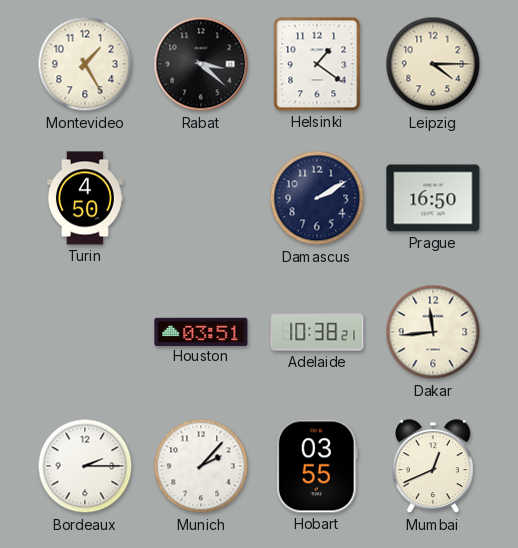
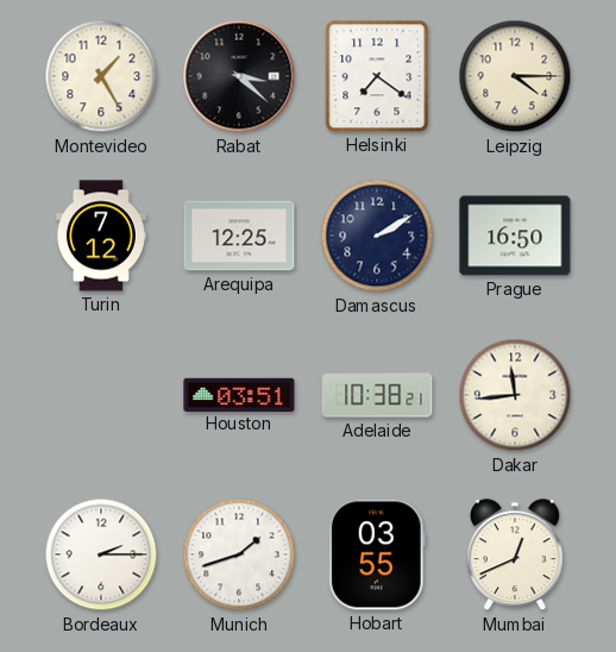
Helsinki: 1:21 -> 7:21 (377, 76)
Turin: 4:50 -> 7:12 (102, 236)
Arequipa: none -> 12:25 (239, 236)
Munich: 2:07 -> 1:42 (239, 554)
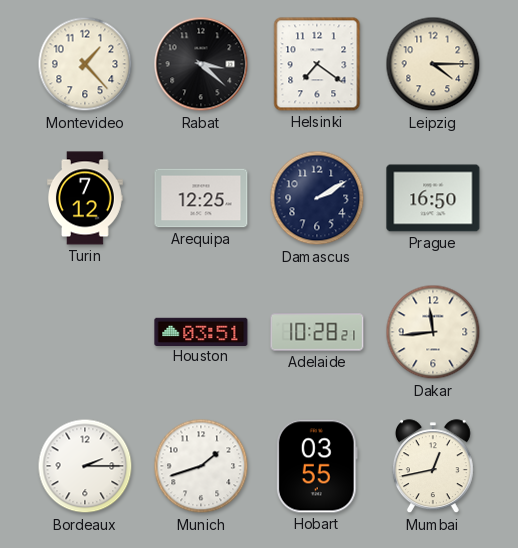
Montevideo: 1:25 -> 1:23 (85, 64)
Adelaide: 10:38 -> 10:28 (317, 332)
Mumbai: 12:41 -> 12:43 (433, 467)
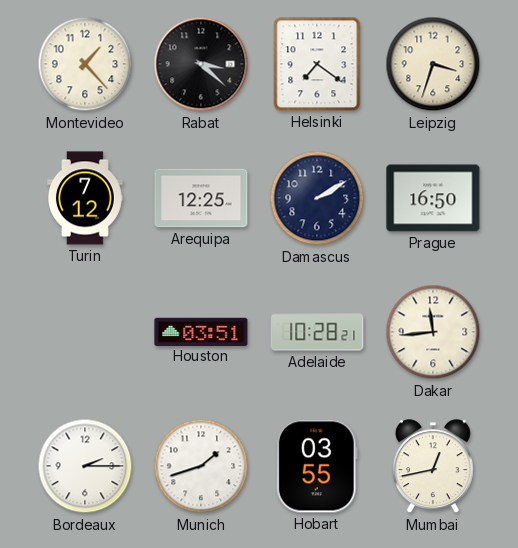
Leipzig: 4:15 -> 3:33 (433, 64)
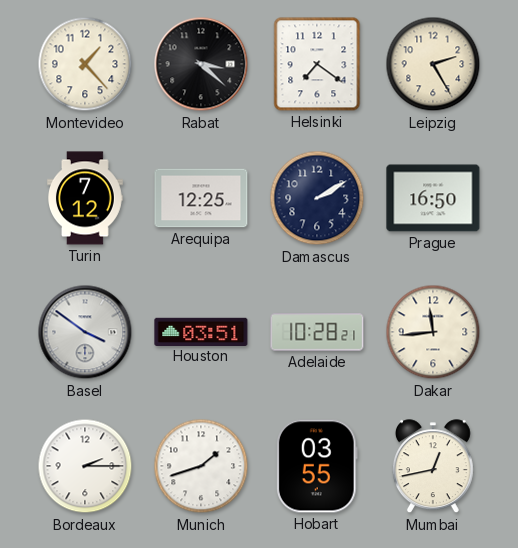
Leipzig: 3:33 -> 2:25 (433, 64)
Basel: none -> 3:51 (85, 332)
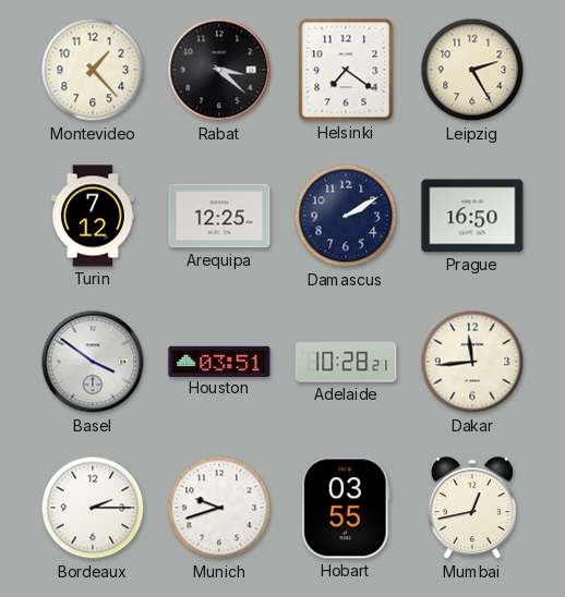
Munich: 1:42 -> 9:42 (219, 508)
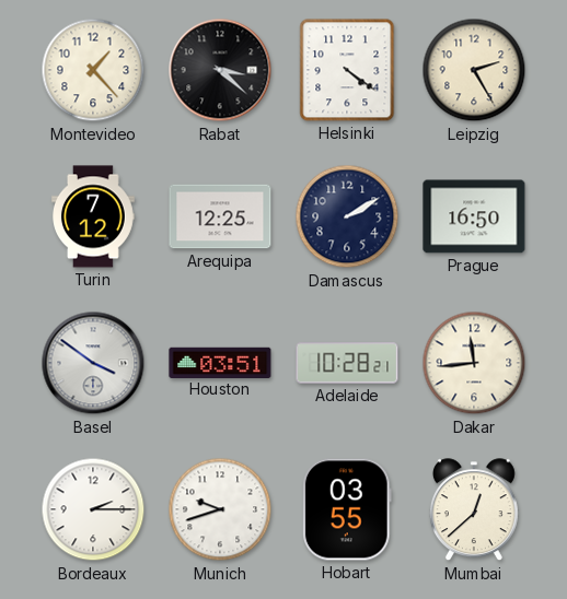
Helsinki: 7:21 -> 4:21 (347, 70)
Mumbai: 12:43 -> 12:38 (474, 510)
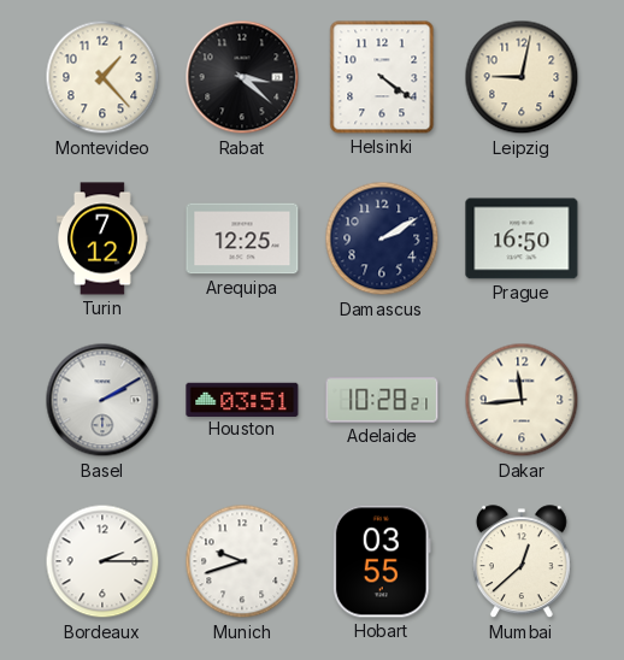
Leipzig: 2:25 -> 9:02 (522, 77)
Basel: 3:51 -> 2:10 (102, 400)
